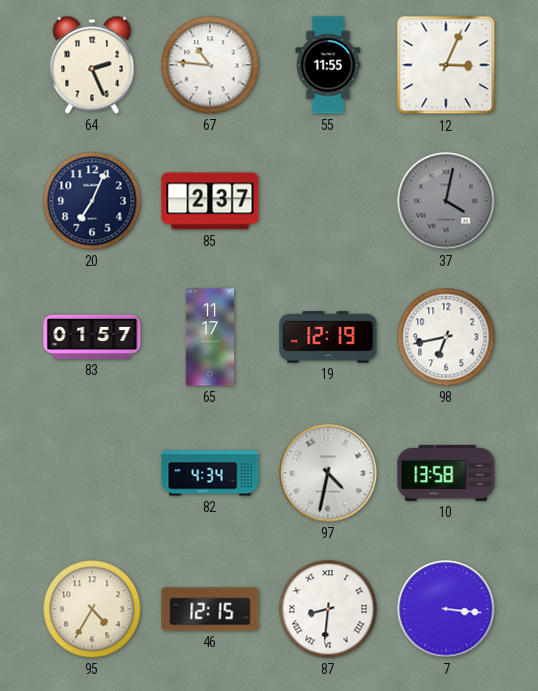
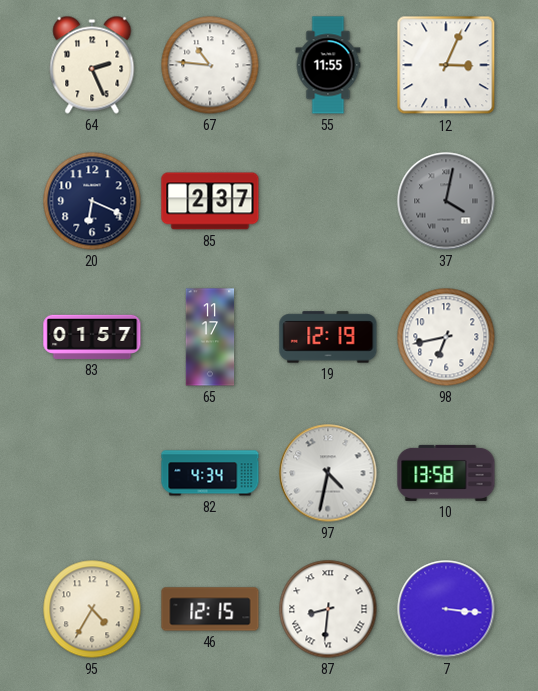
20: 7:04 -> 6:19 (92, 201)
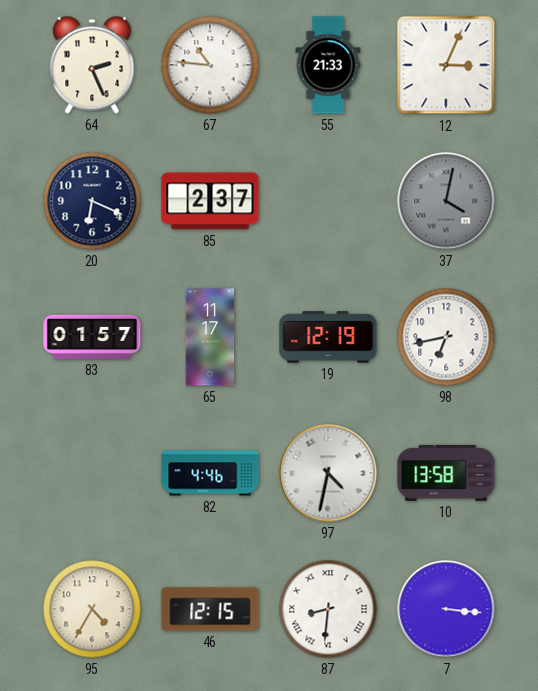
55: 11:55 -> 21:33 (328, 65)
82: 4:34 -> 4:46 (210, 473)
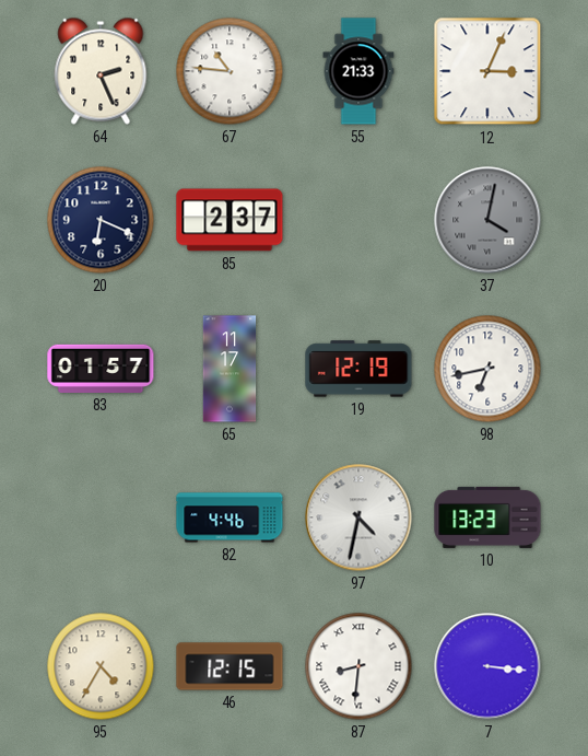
10: 13:58 -> 13:23 (487, 517)
